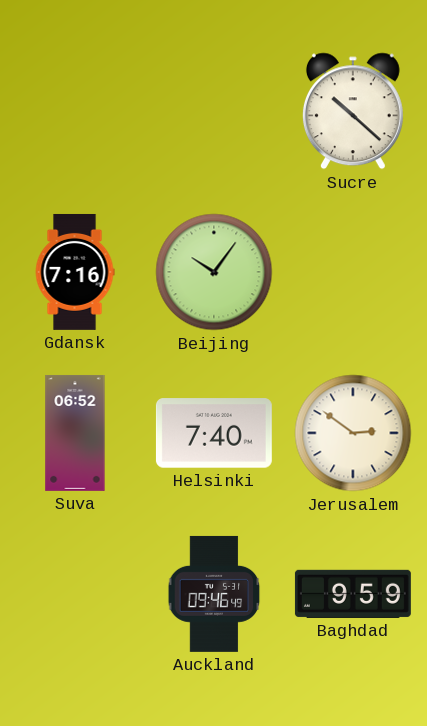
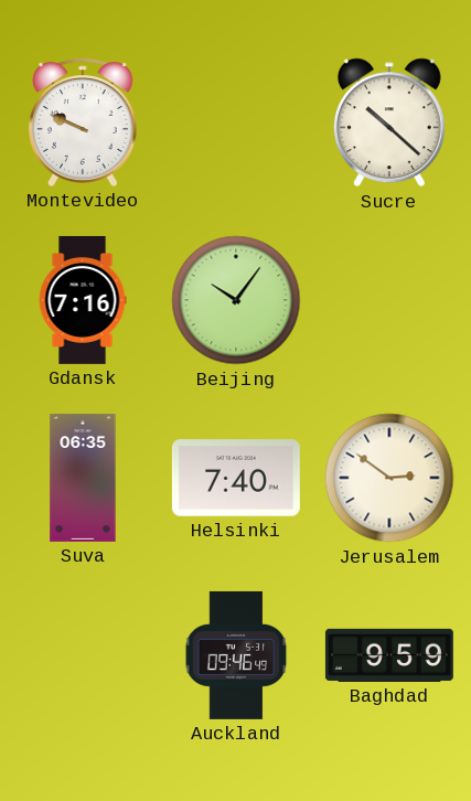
Montevideo: none -> 9:49 (84, 122)
Suva: 06:52 -> 06:35 (83, 478)
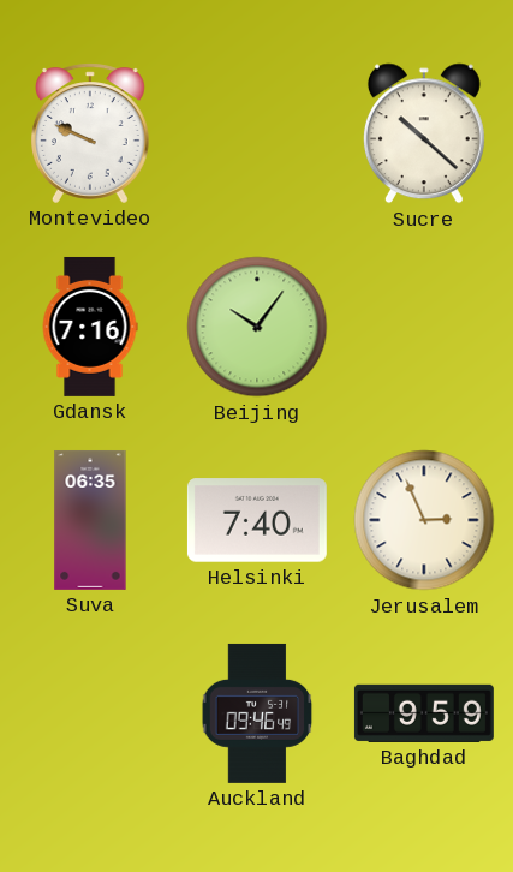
Jerusalem: 2:51 -> 2:56 (424, 520)
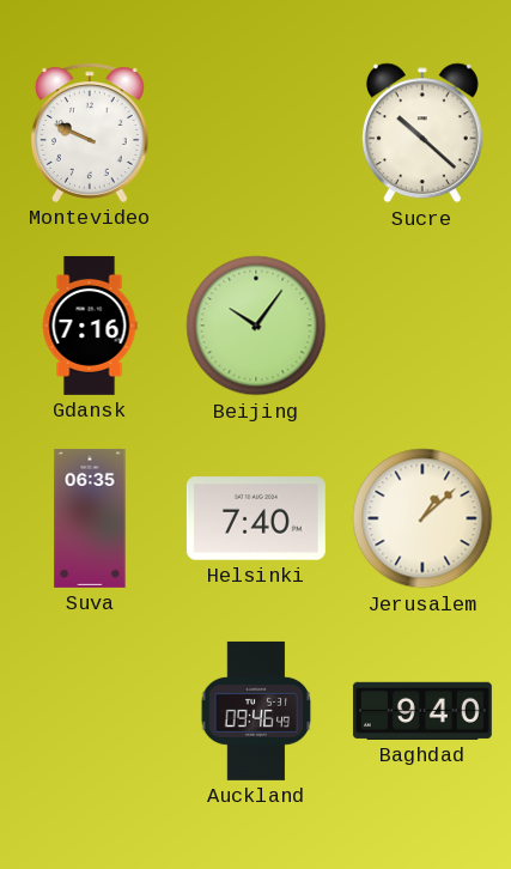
Jerusalem: 2:56 -> 1:08 (422, 518)
Baghdad: 9:59 -> 9:40 (422, 711)
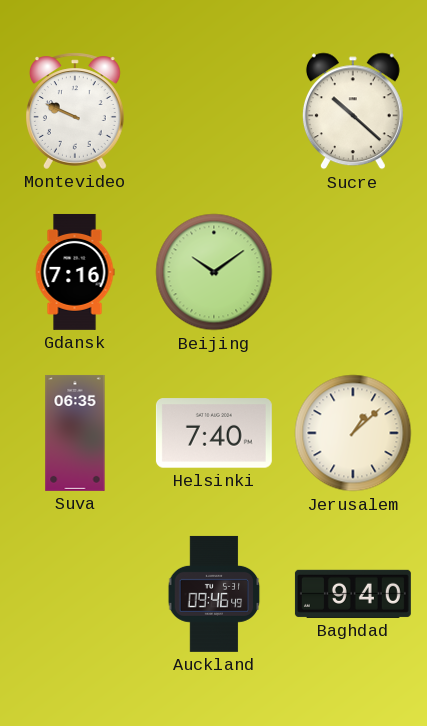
Beijing: 10:06 -> 10:09 (214, 272)
